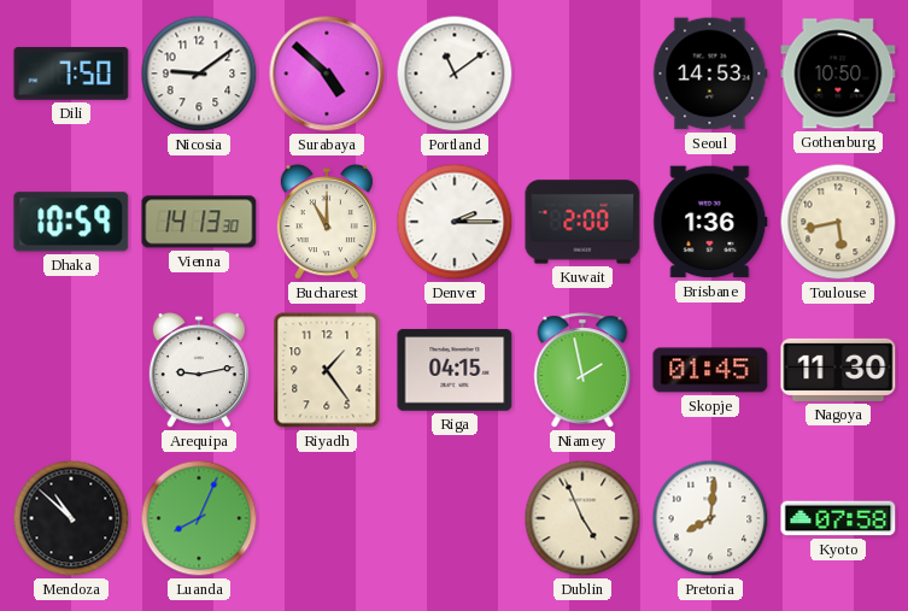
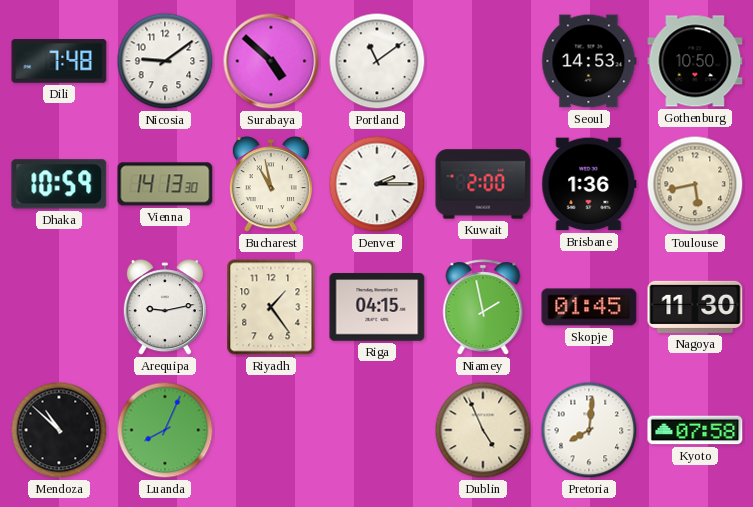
Dili: 7:50 -> 7:48 (59, 61)
Bucharest: 11:00 -> 10:58 (271, 185)
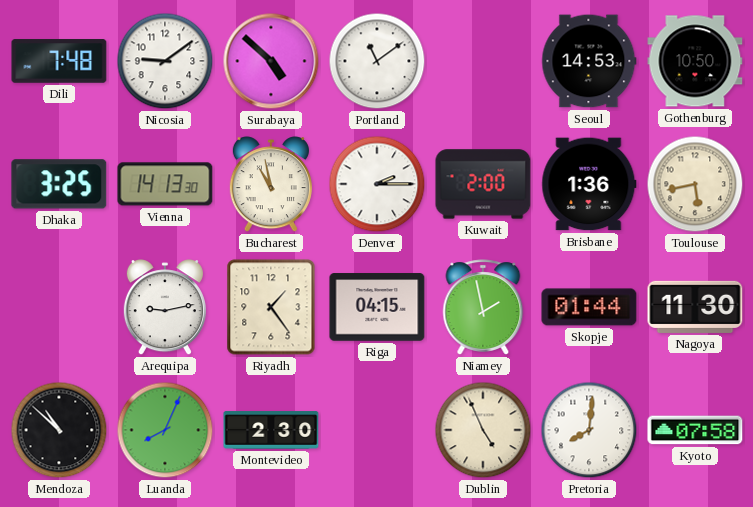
Dhaka: 10:59 -> 3:25 (59, 184)
Skopje: 01:45 -> 01:44 (589, 307)
Montevideo: none -> 2:30 (271, 430)
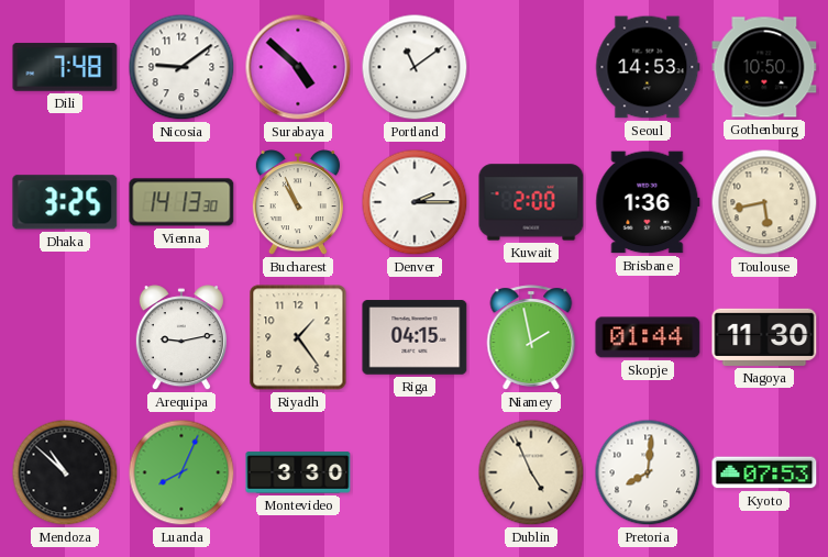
Bucharest: 10:58 -> 10:56 (298, 203)
Montevideo: 2:30 -> 3:30 (298, 472)
Kyoto: 07:58 -> 07:53 (764, 472)
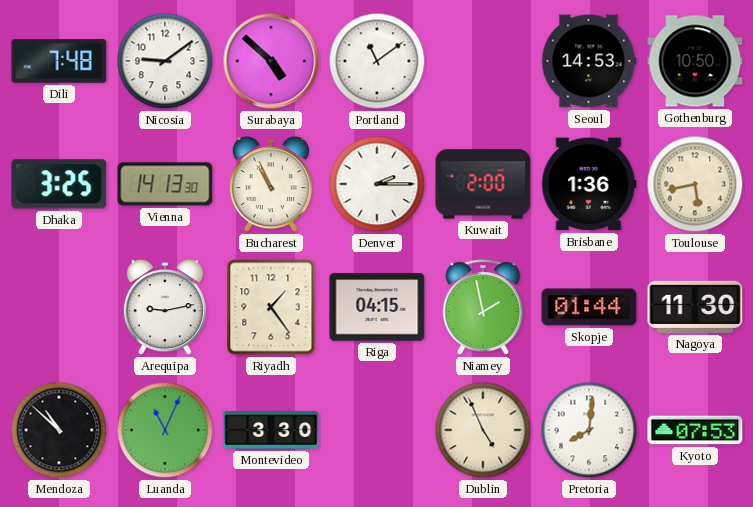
Luanda: 8:04 -> 11:04 (165, 430)
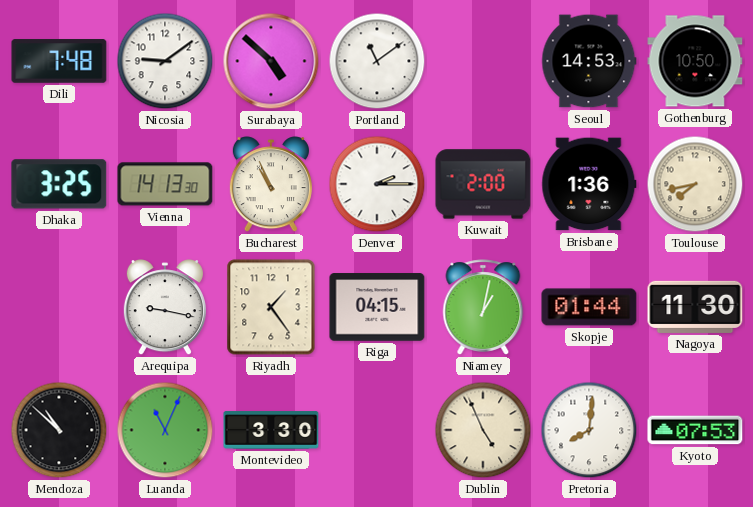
Toulouse: 5:43 -> 7:43 (695, 184)
Arequipa: 9:13 -> 9:17 (165, 308)
Niamey: 1:58 -> 1:02 (483, 307)
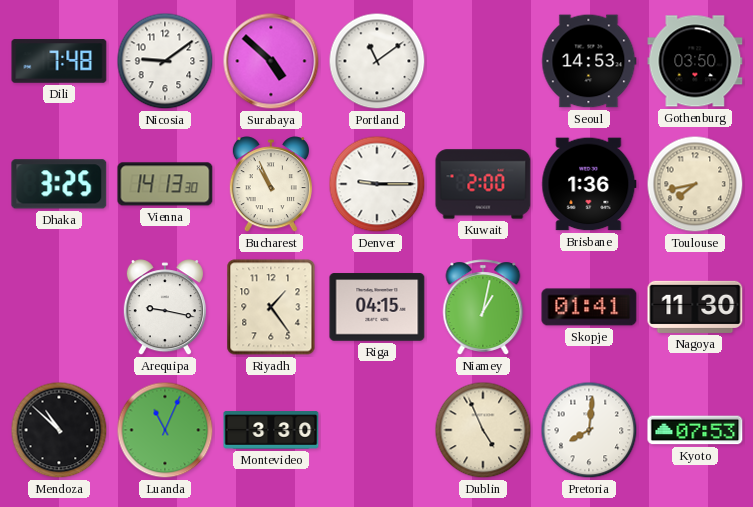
Gothenburg: 10:50 -> 03:50 (695, 61)
Denver: 2:15 -> 9:15 (377, 184)
Skopje: 01:44 -> 01:41 (589, 307)
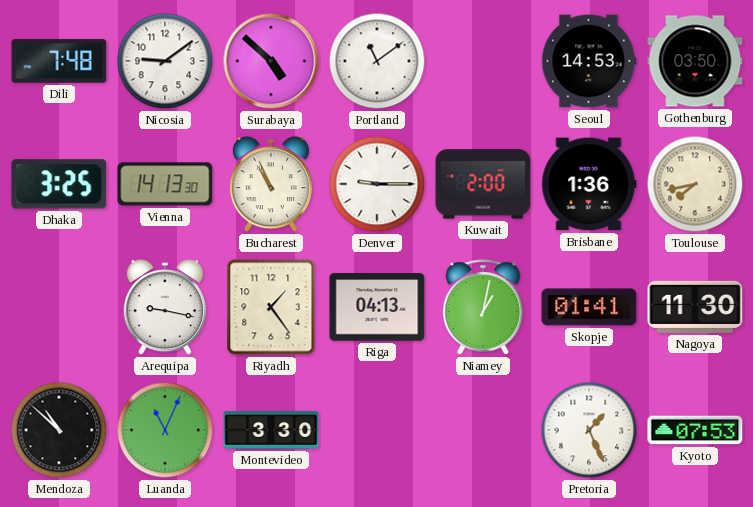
Riga: 04:15 -> 04:13 (377, 307)
Dublin: 4:56 -> none (483, 430)
Pretoria: 8:01 -> 1:26 (589, 430)
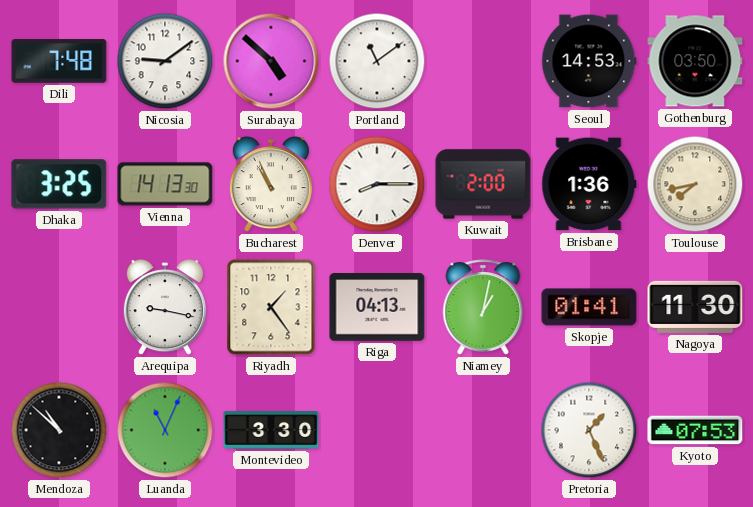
Denver: 9:15 -> 8:15 (377, 184)
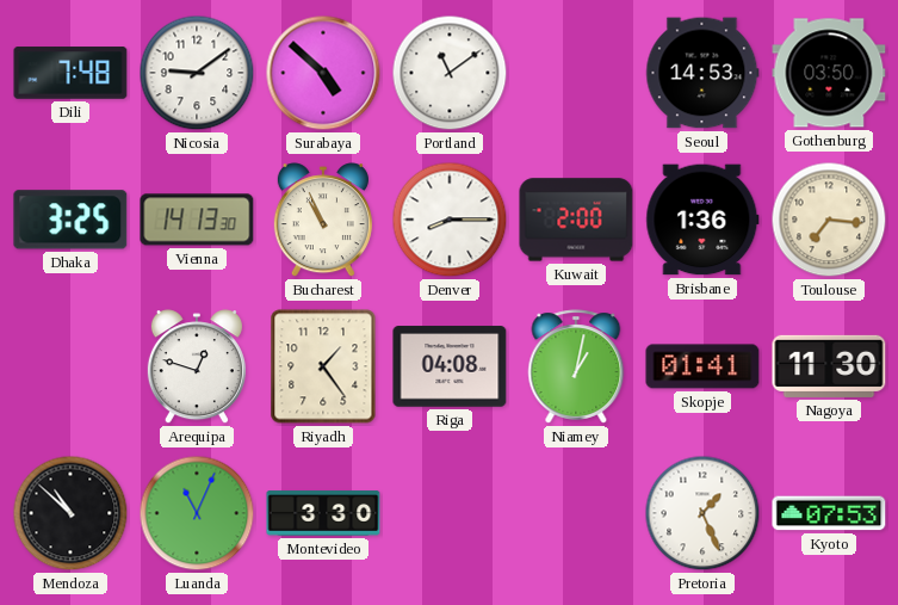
Toulouse: 7:43 -> 7:16 (829, 220)
Arequipa: 9:17 -> 12:48 (197, 368)
Riga: 04:13 -> 04:08 (450, 366)
